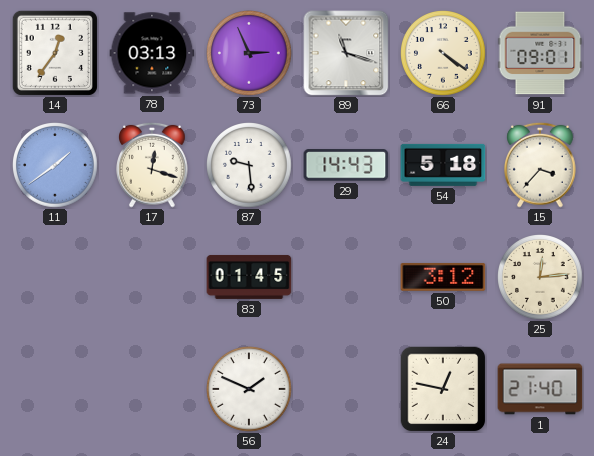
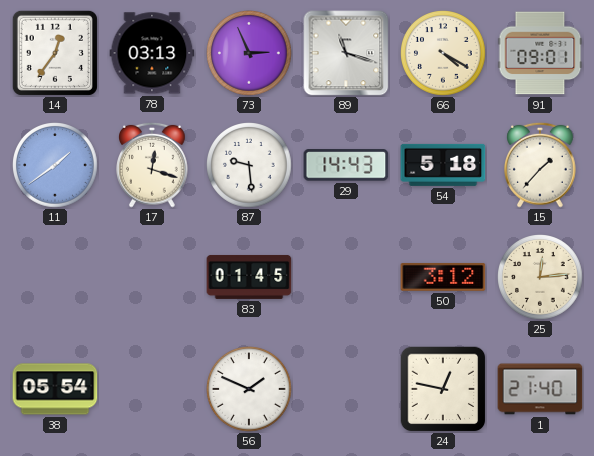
66: 4:21 -> 4:20 (444, 54)
15: 3:37 -> 1:37 (541, 165)
38: none -> 05:54 (55, 389)
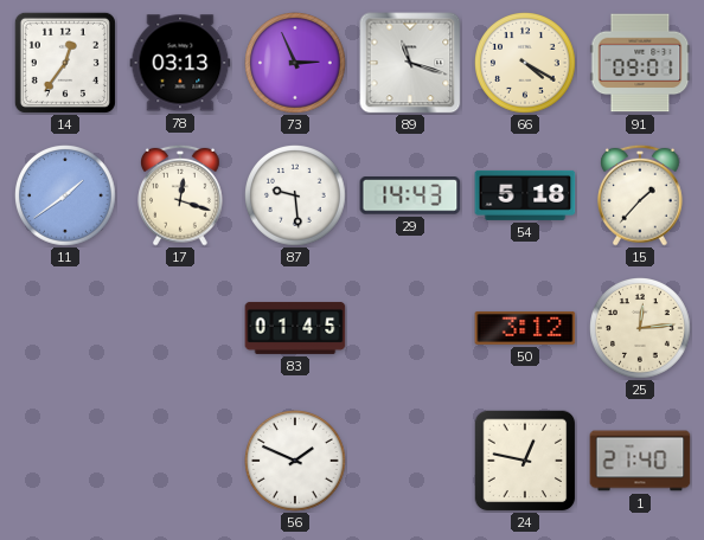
38: 05:54 -> none (55, 389)
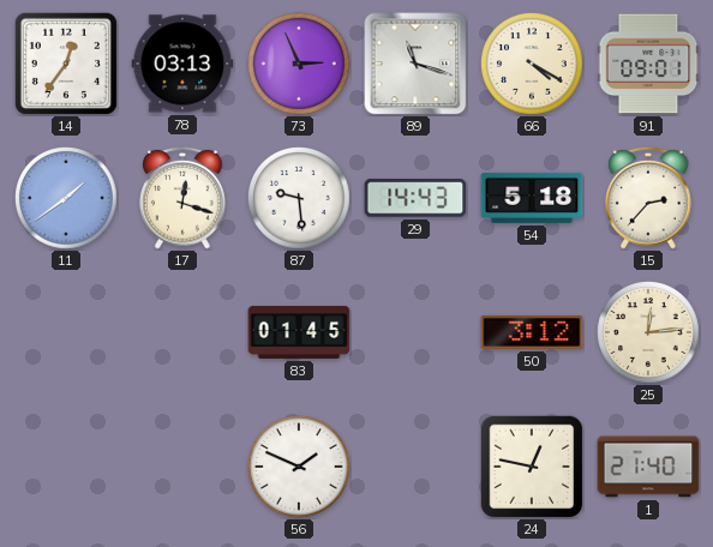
15: 1:37 -> 2:37 (649, 198)
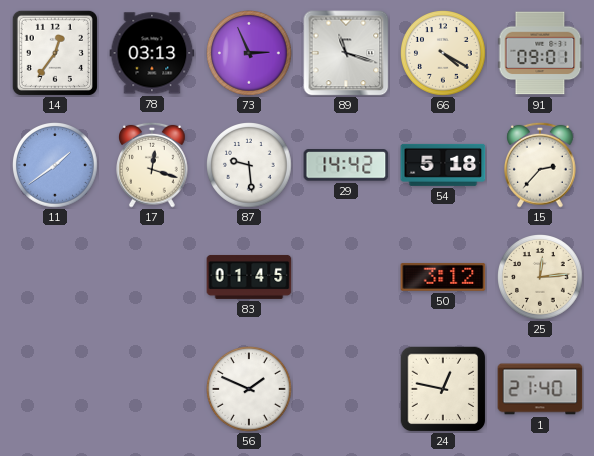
29: 14:43 -> 14:42 (346, 165)
